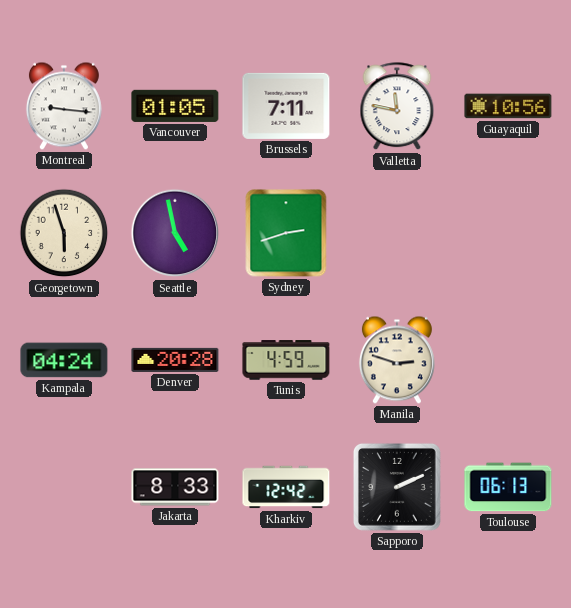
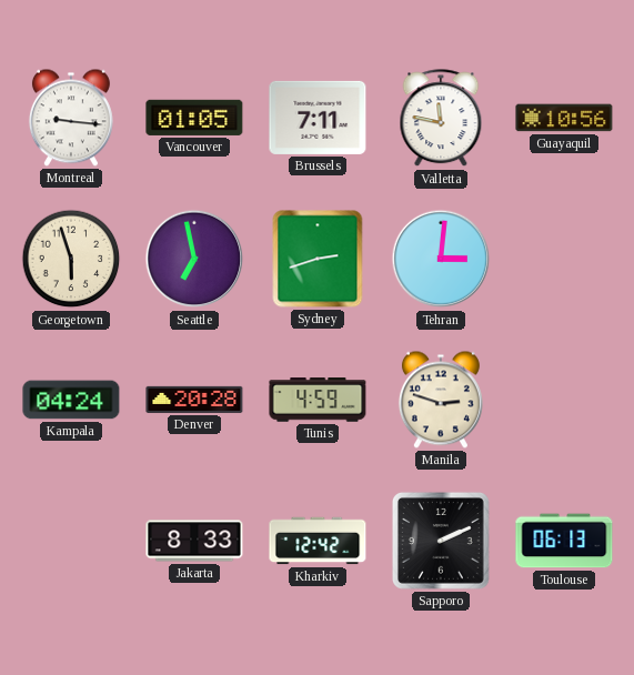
Seattle: 4:58 -> 6:58 (194, 259)
Tehran: none -> 3:01 (441, 259)
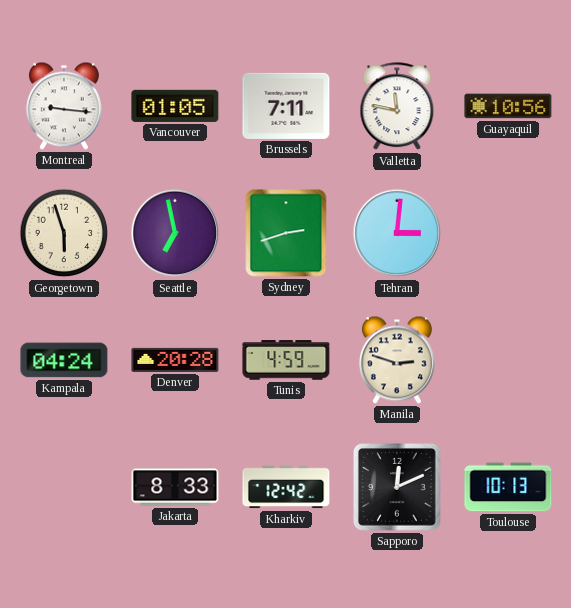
Sapporo: 2:11 -> 12:11 (397, 487)
Toulouse: 06:13 -> 10:13 (508, 487)
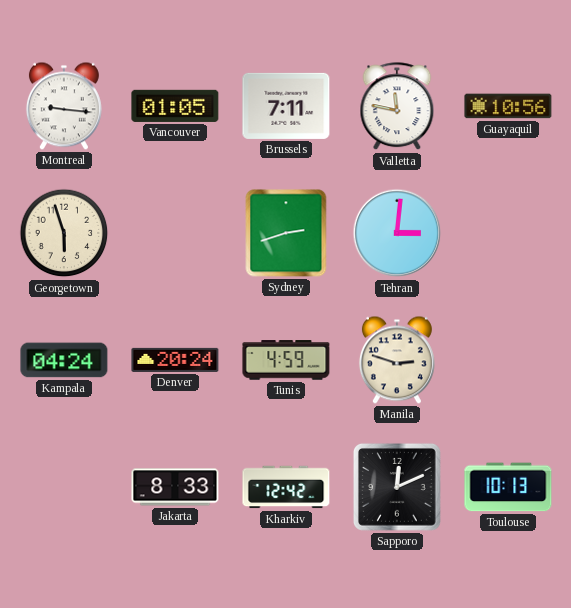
Seattle: 6:58 -> none (175, 233)
Denver: 20:28 -> 20:24 (175, 360)
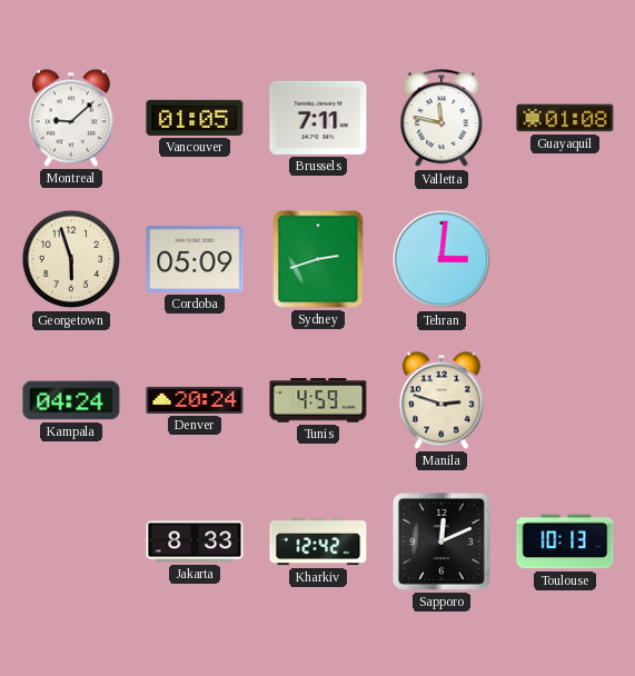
Montreal: 9:16 -> 9:08 (71, 118)
Guayaquil: 10:56 -> 01:08 (565, 118)
Cordoba: none -> 05:09 (195, 259)
